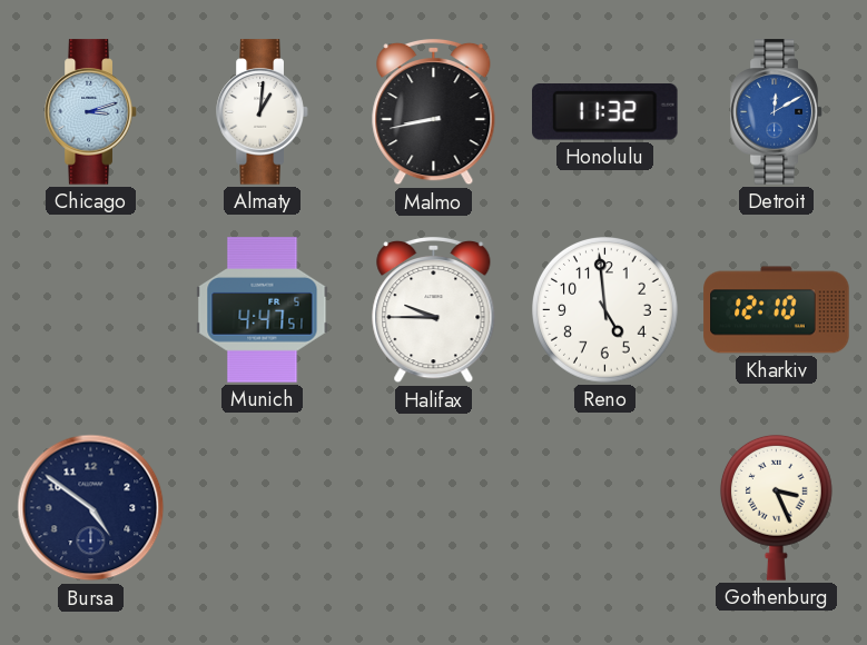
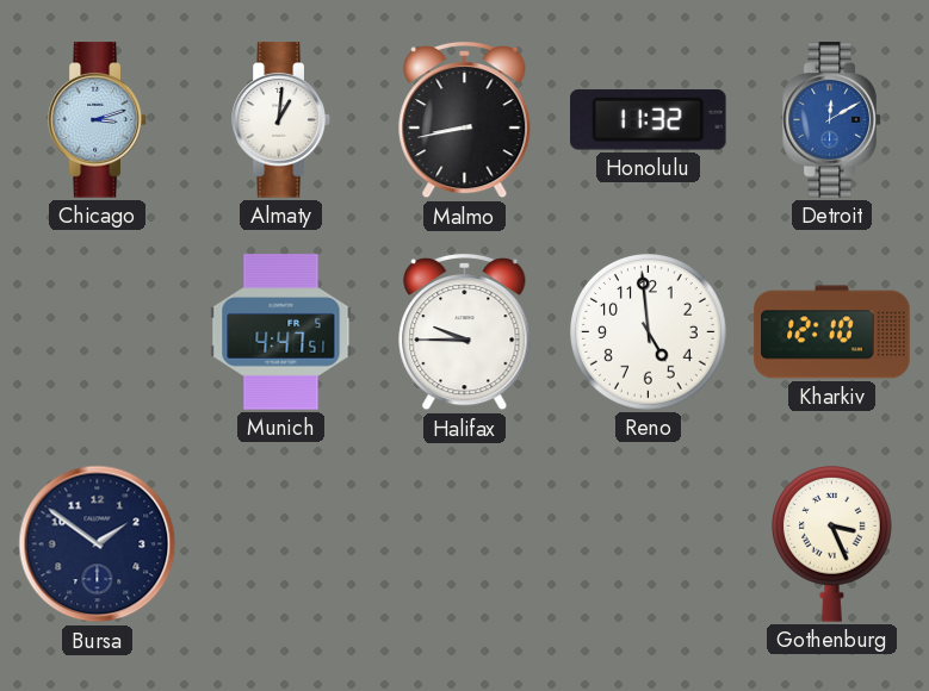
Bursa: 4:51 -> 1:51 (98, 544)
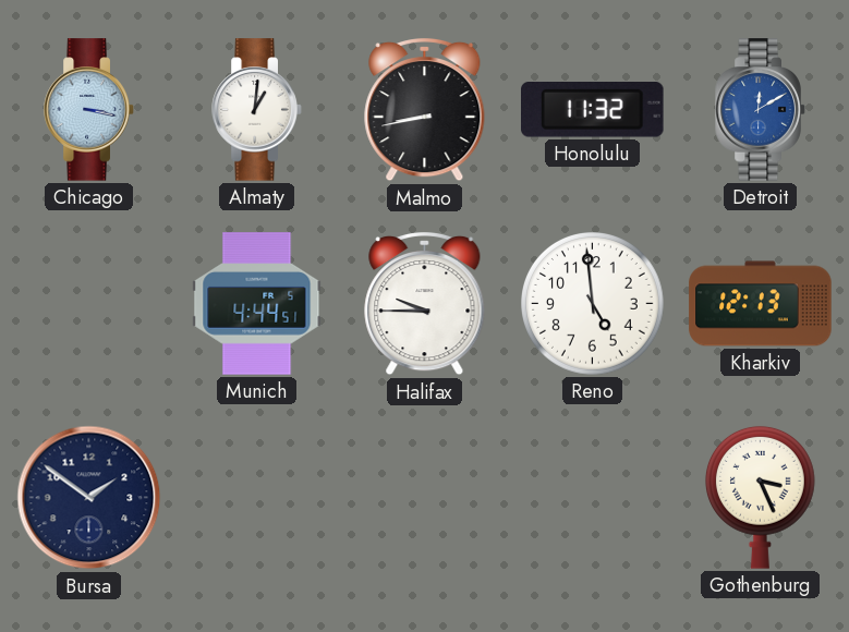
Chicago: 3:12 -> 3:17 (89, 110)
Munich: 4:47 -> 4:44 (257, 304)
Kharkiv: 12:10 -> 12:13 (761, 304)
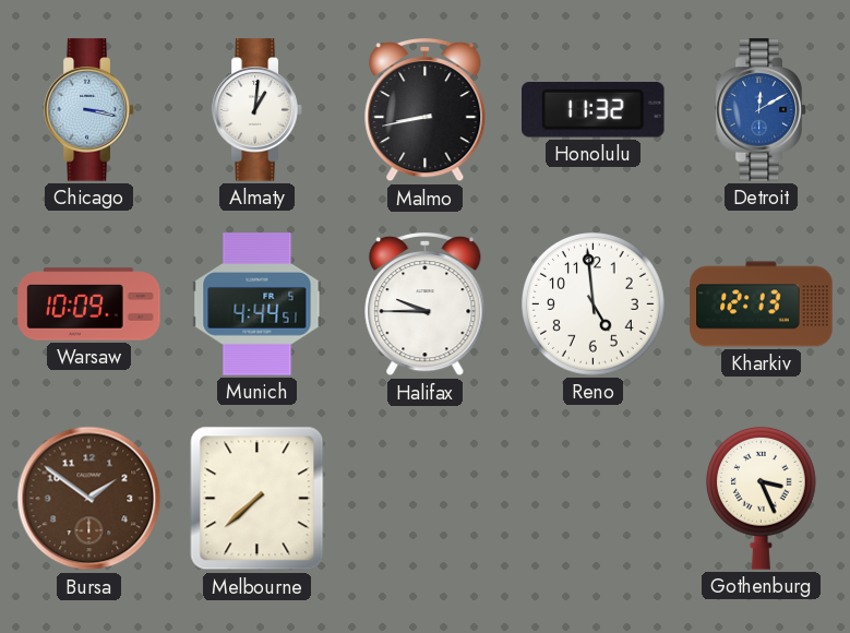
Warsaw: none -> 10:09 (89, 304)
Bursa dial: navy -> brown (89, 499)
Melbourne: none -> 7:38 (258, 499)
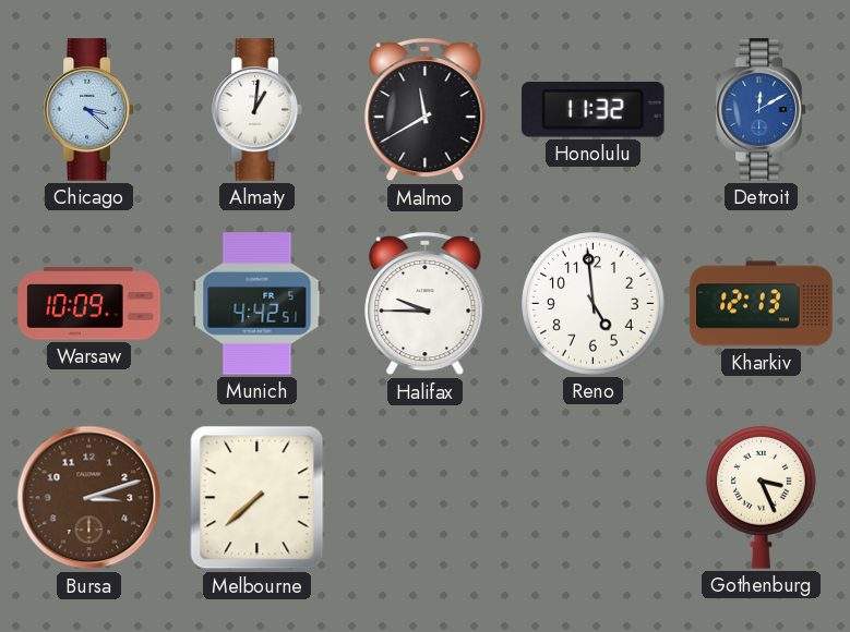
Chicago: 3:17 -> 3:22 (89, 110)
Malmo: 8:43 -> 11:40 (426, 110)
Munich: 4:44 -> 4:42 (258, 304)
Bursa: 1:51 -> 3:12 (89, 498)
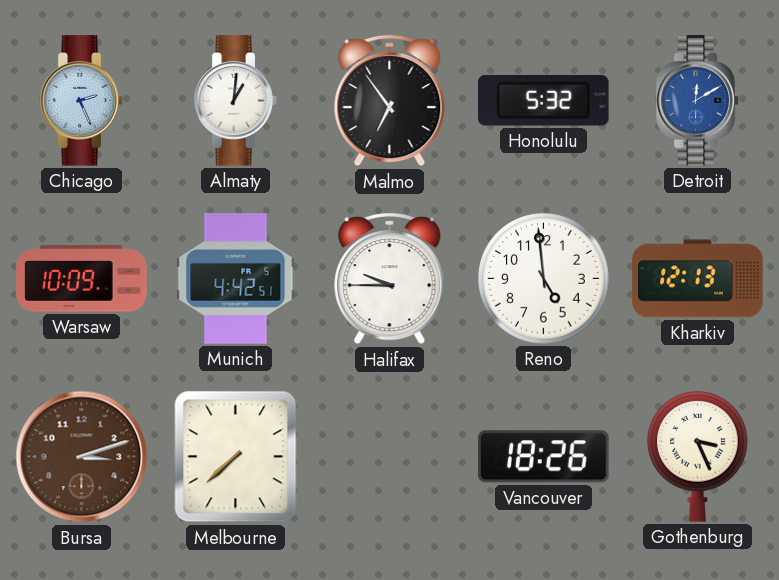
Chicago: 3:22 -> 2:26 (82, 101)
Malmo: 11:40 -> 6:54 (390, 101)
Honolulu: 11:32 -> 5:32 (544, 101)
Vancouver: none -> 18:26 (544, 457)
